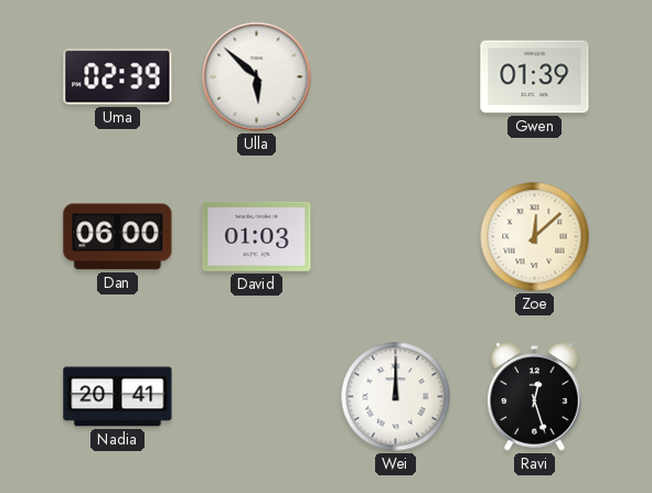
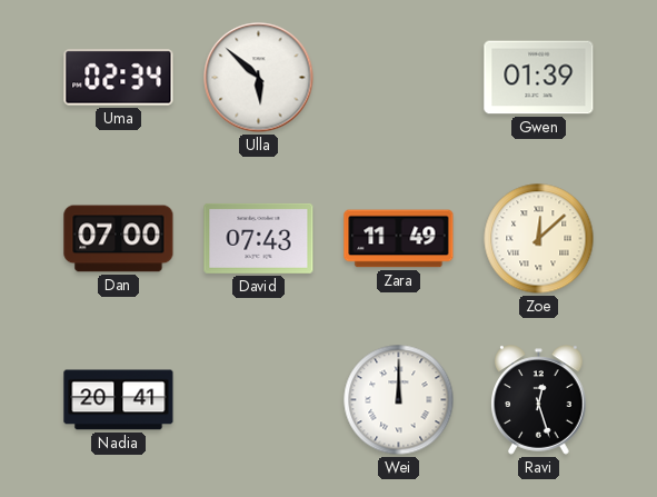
Uma: 02:39 -> 02:34 (119, 78)
Dan: 06:00 -> 07:00 (119, 239)
David: 01:03 -> 07:43 (259, 238)
Zara: none -> 11:49 (399, 239)
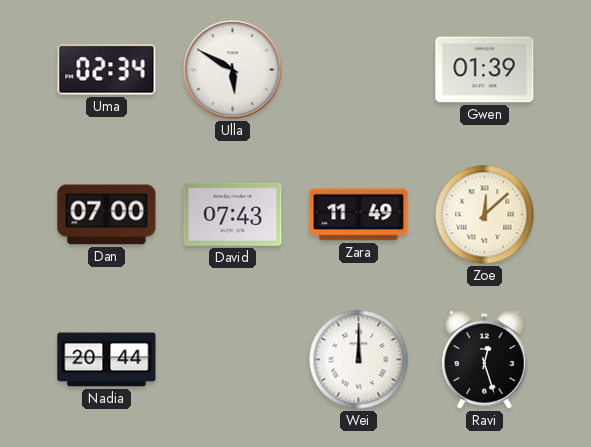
Ulla: 5:52 -> 5:50 (233, 70)
Nadia: 20:41 -> 20:44 (107, 360)
